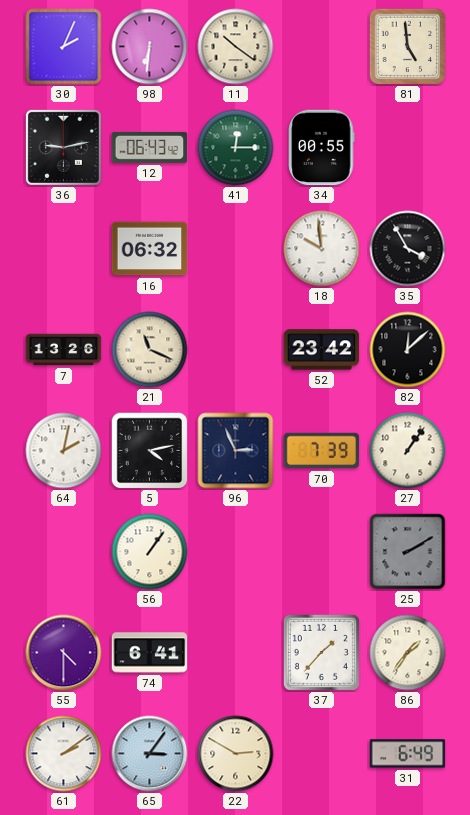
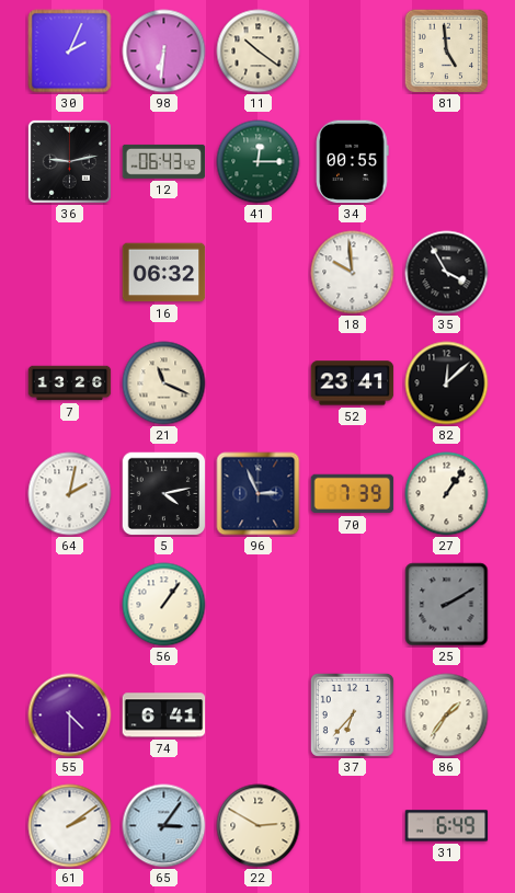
52: 23:42 -> 23:41 (353, 383)
37: 1:37 -> 6:37 (352, 714)
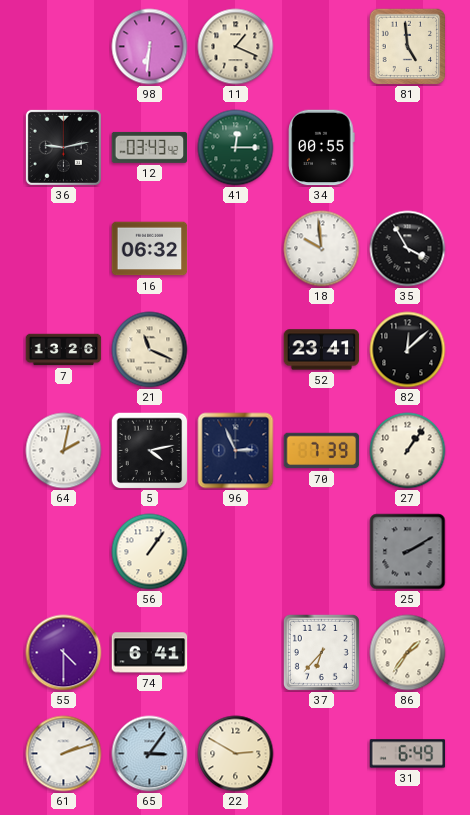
30: 2:04 -> none (70, 51)
11: 10:21 -> 1:19 (236, 47)
12: 06:43 -> 03:43 (150, 147)
61: 2:09 -> 2:12 (64, 754)
